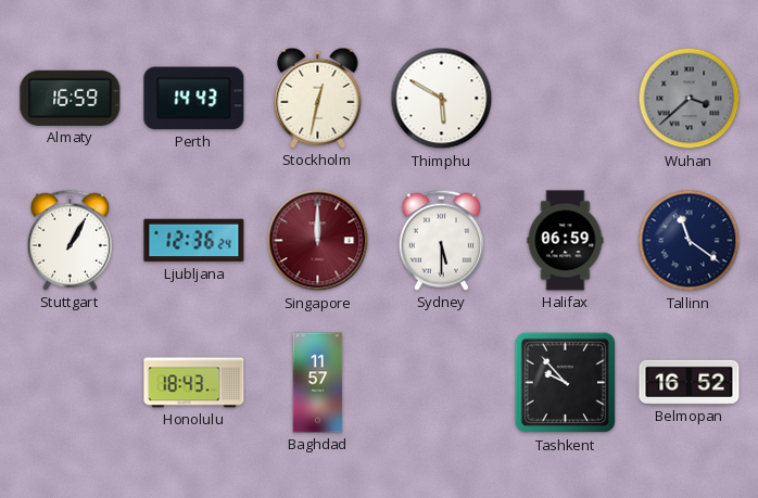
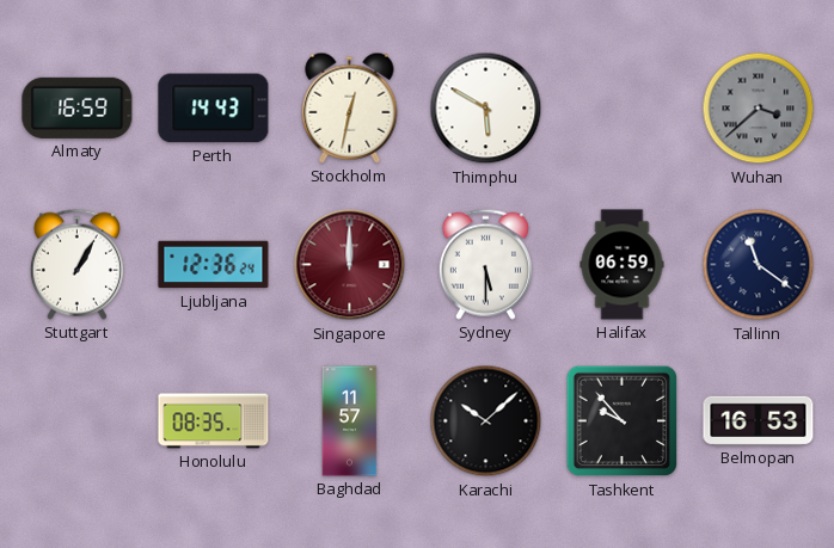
Honolulu: 18:43 -> 08:35 (214, 421)
Karachi: none -> 10:08 (486, 421)
Belmopan: 16:52 -> 16:53 (759, 420)
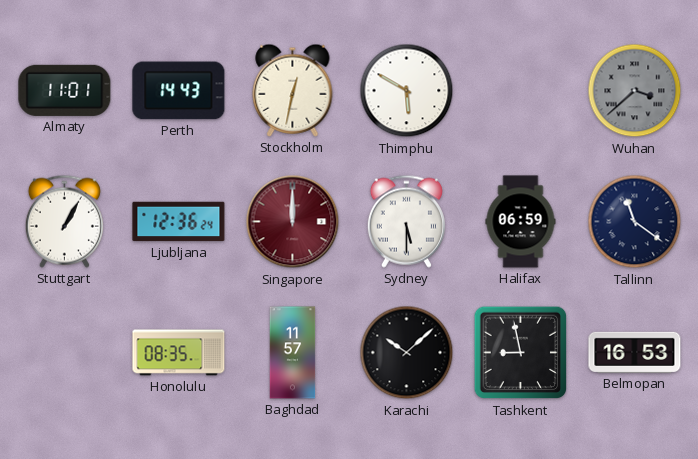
Almaty: 16:59 -> 11:01 (65, 90)
Tashkent: 9:53 -> 8:58 (521, 353)
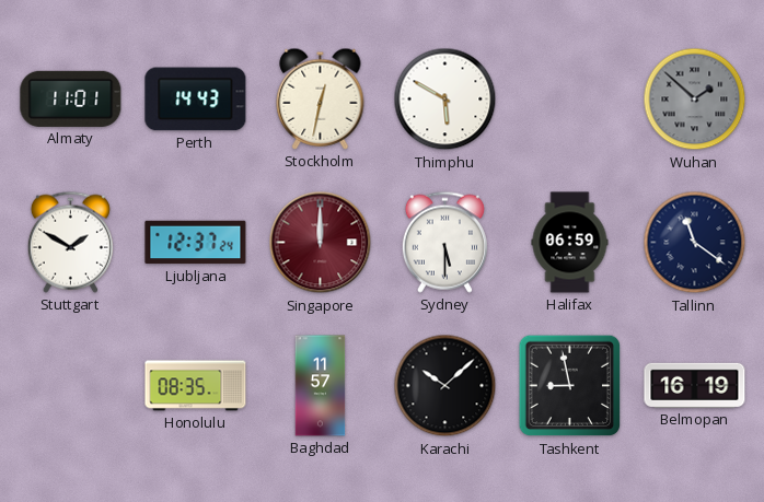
Wuhan: 3:38 -> 1:52 (695, 100)
Stuttgart: 1:05 -> 1:50 (70, 242)
Ljubljana: 12:36 -> 12:37 (196, 243)
Belmopan: 16:53 -> 16:19 (695, 385)
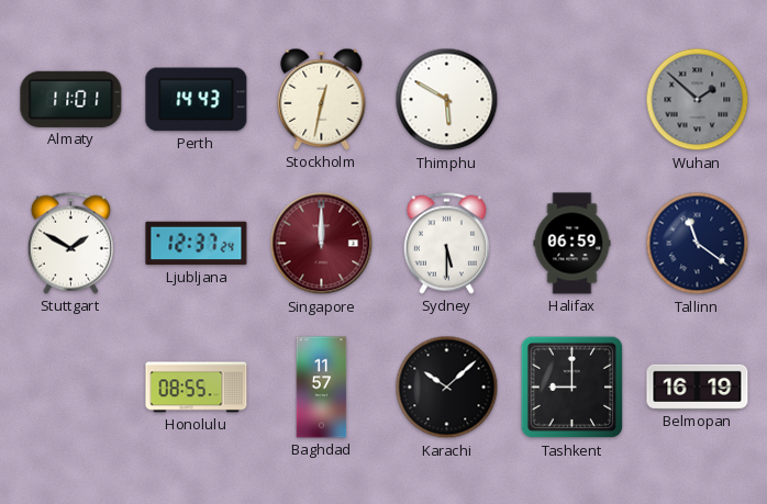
Honolulu: 08:35 -> 08:55 (197, 388)
Tashkent: 8:58 -> 9:00 (573, 388)
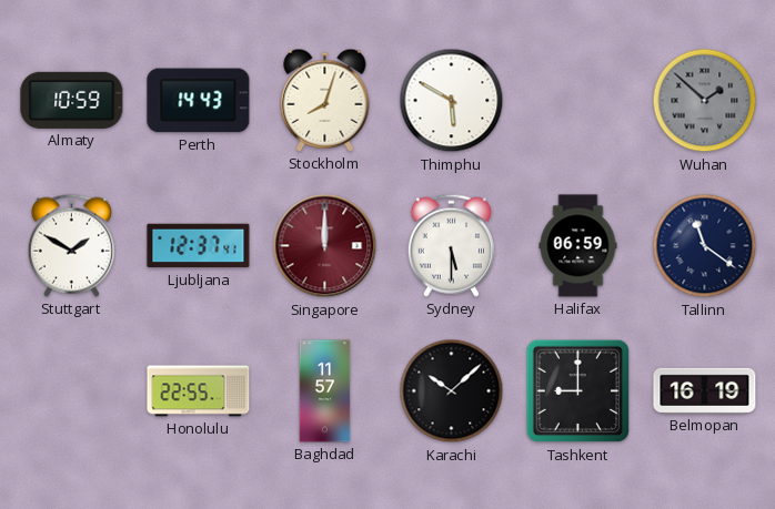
Almaty: 11:01 -> 10:59 (72, 100)
Stockholm: 12:32 -> 8:03 (325, 100)
Ljubljana: 12:37:24 -> 12:37:41 (199, 246)
Honolulu: 08:55 -> 22:55 (199, 391)
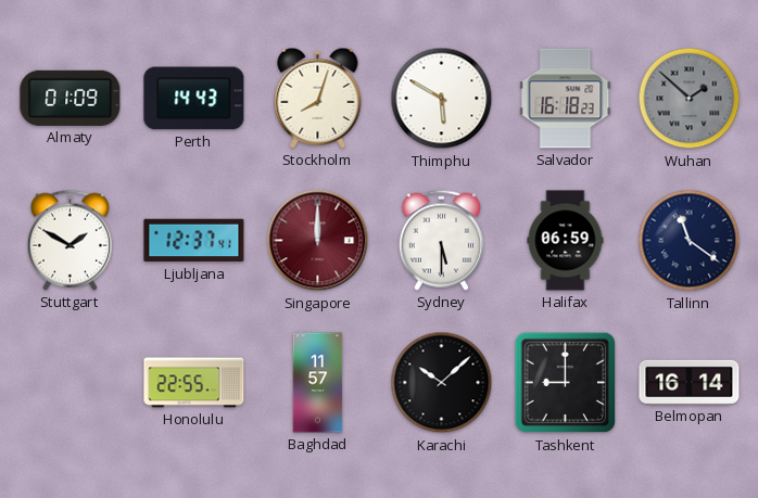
Almaty: 10:59 -> 01:09 (71, 98)
Salvador: none -> 16:18 (566, 99)
Belmopan: 16:19 -> 16:14 (690, 382)
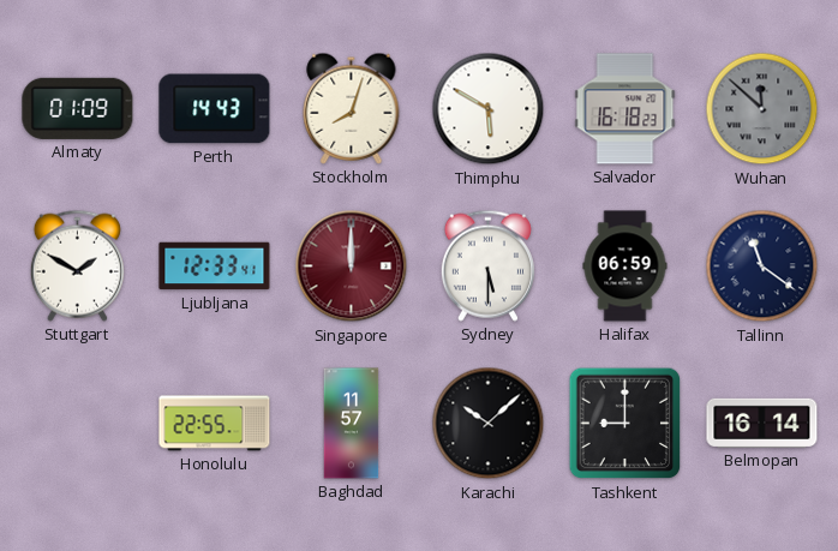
Wuhan: 1:52 -> 11:52 (762, 109)
Ljubljana: 12:37 -> 12:33 (215, 266)
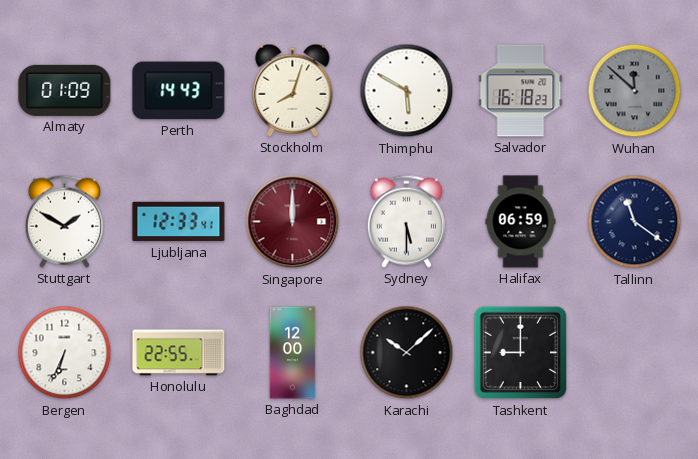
Bergen: none -> 6:34 (65, 353)
Baghdad: 11:57 -> 12:00 (293, 353)
Belmopan: 16:14 -> none (762, 423)
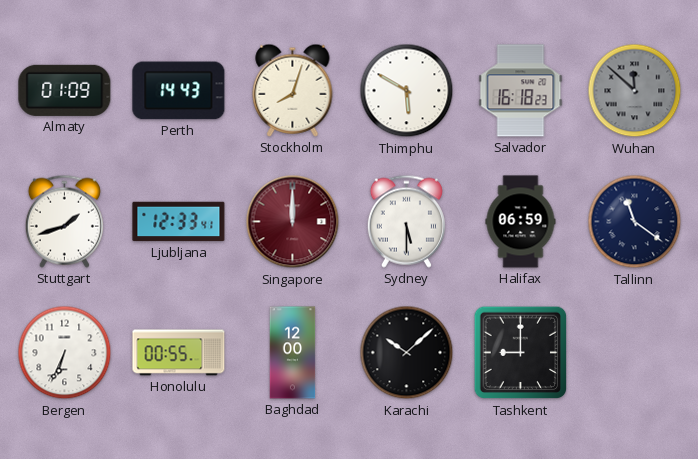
Stuttgart: 1:50 -> 1:42 (64, 221)
Honolulu: 22:55 -> 00:55 (179, 353)
